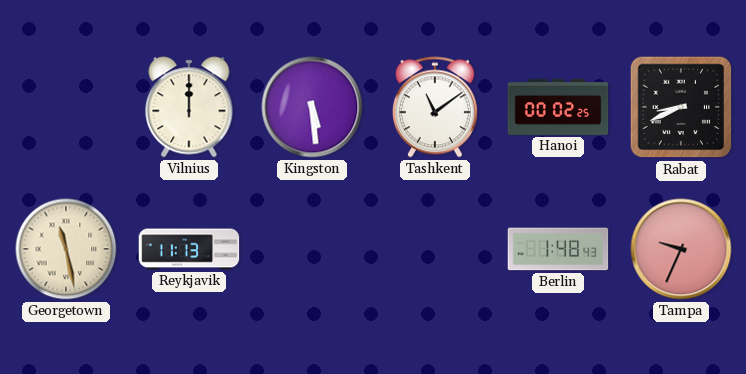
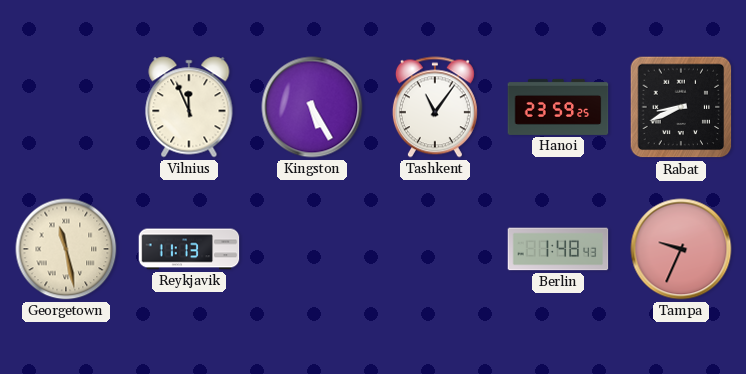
Vilnius: 12:00 -> 11:56 (189, 107)
Kingston: 5:29 -> 5:25 (312, 107)
Tashkent: 11:09 -> 11:06 (435, 107)
Hanoi: 00:02 -> 23:59 (558, 107)
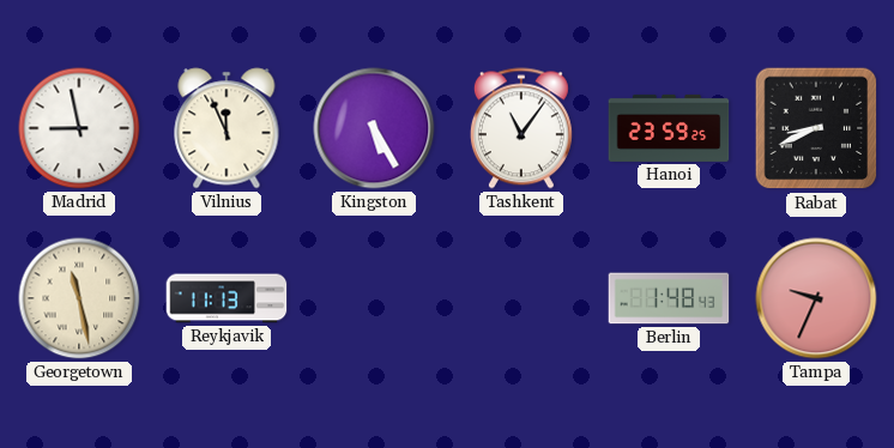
Madrid: none -> 8:58 (79, 128)
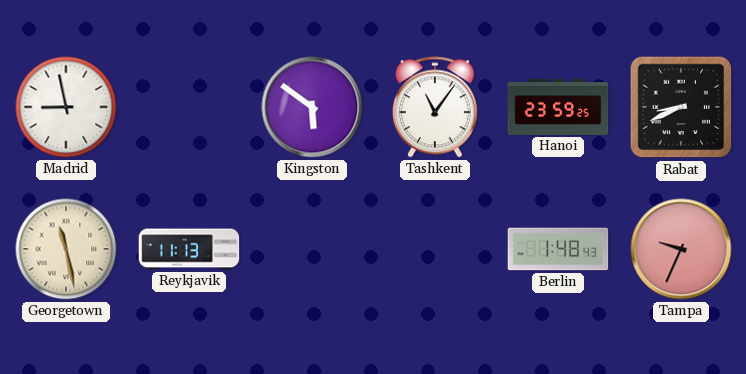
Vilnius: 11:56 -> none (226, 128)
Kingston: 5:25 -> 5:51 (312, 107)
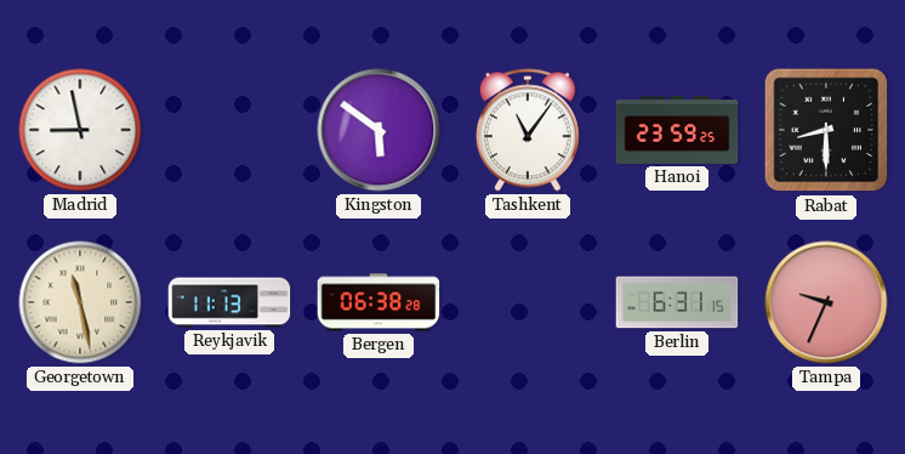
Rabat: 8:41 -> 8:30 (826, 130)
Bergen: none -> 06:38 (378, 302)
Berlin: 1:48 -> 6:31 (677, 302)
